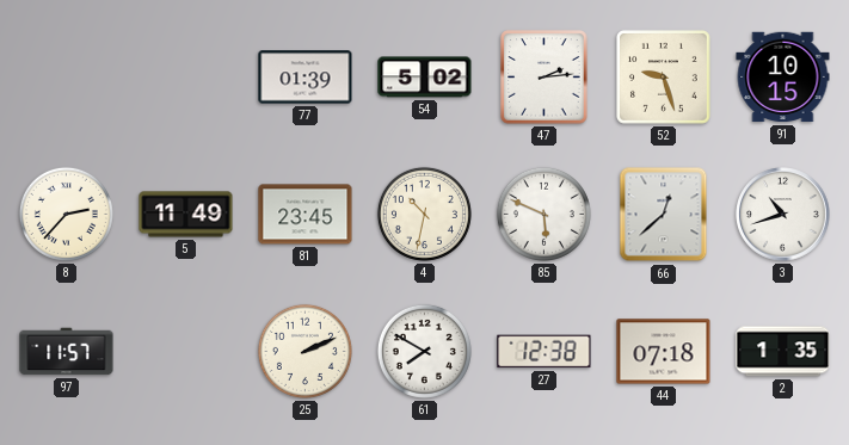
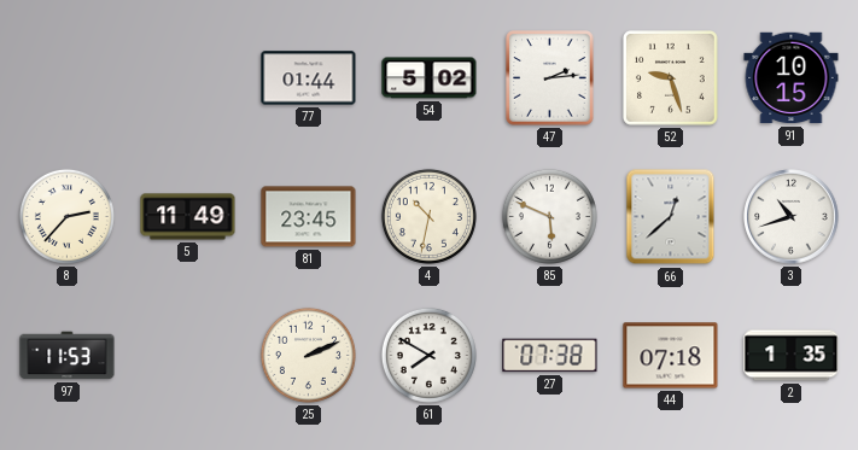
77: 01:39 -> 01:44 (309, 78)
97: 11:57 -> 11:53 (68, 356)
27: 12:38 -> 07:38 (550, 356)
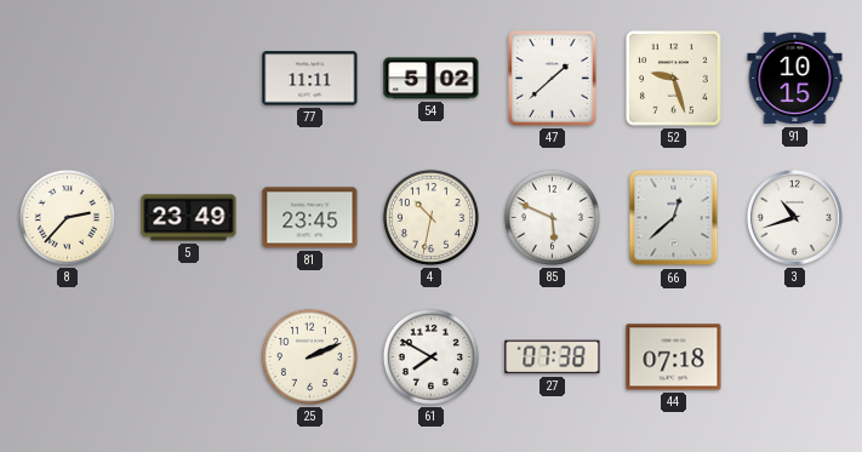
77: 01:44 -> 11:11 (310, 79)
47: 2:14 -> 1:38 (553, 79)
5: 11:49 -> 23:49 (189, 218)
97: 11:53 -> none (68, 356)
2: 1:35 -> none (792, 356)
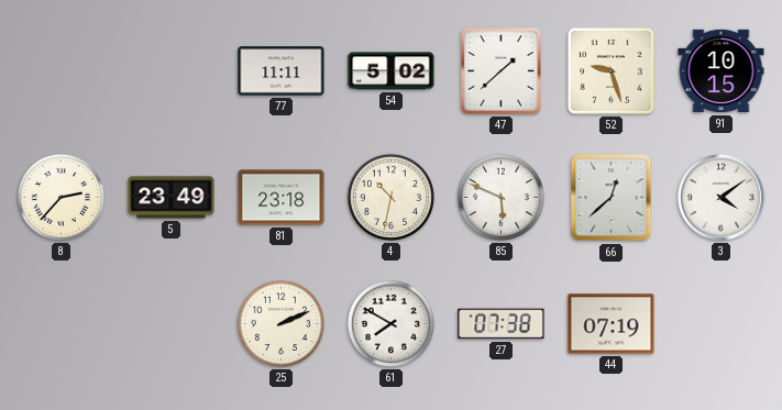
81: 23:45 -> 23:18 (282, 198)
3: 10:42 -> 4:09 (722, 198)
44: 07:18 -> 07:19 (612, 324)
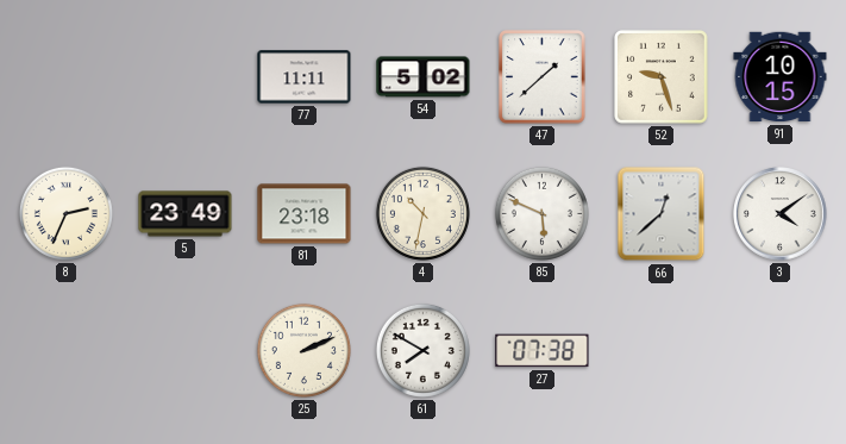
8: 2:37 -> 2:34 (65, 213)
44: 07:19 -> none (612, 324)
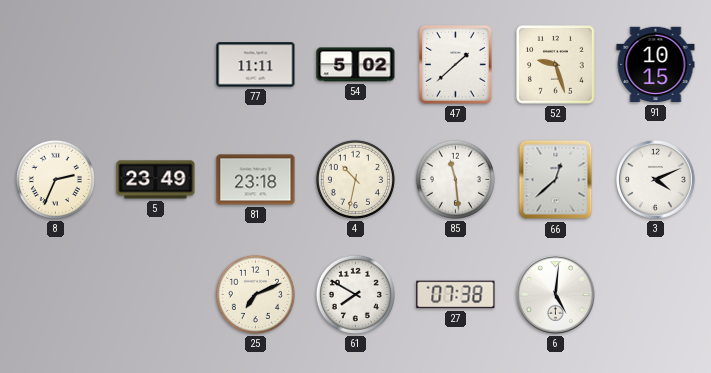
85: 5:49 -> 11:29 (455, 179)
3: 4:09 -> 4:11 (656, 180)
25: 2:11 -> 7:11 (255, 294)
6: none -> 5:01 (556, 295)
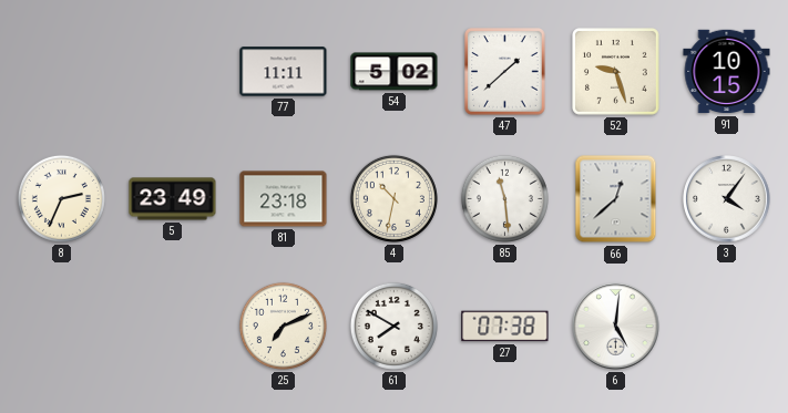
3: 4:11 -> 4:06 (727, 199)
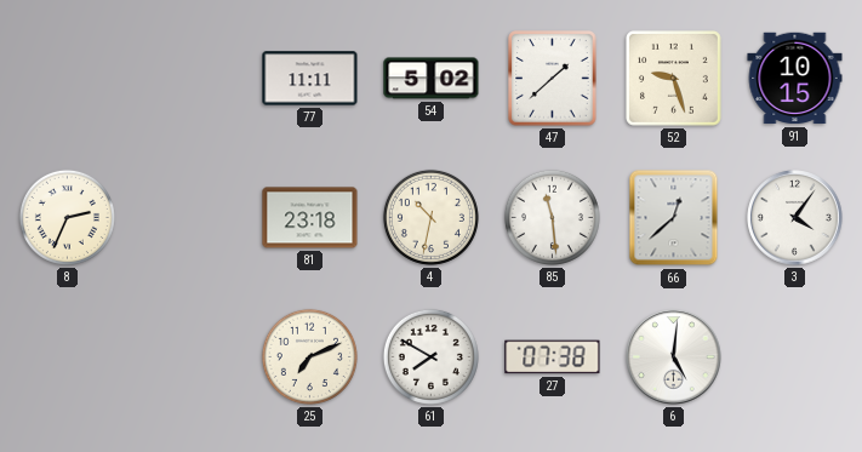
5: 23:49 -> none (173, 199)
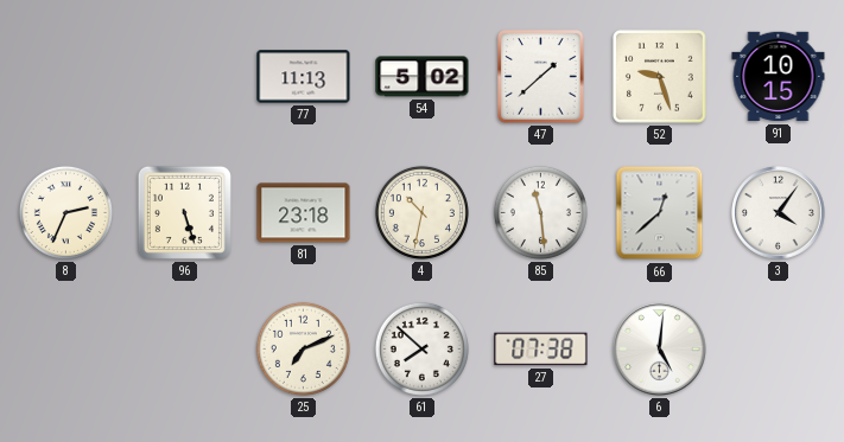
77: 11:11 -> 11:13 (304, 77)
96: none -> 5:27 (184, 212)
61: 7:50 -> 7:52 (421, 348)
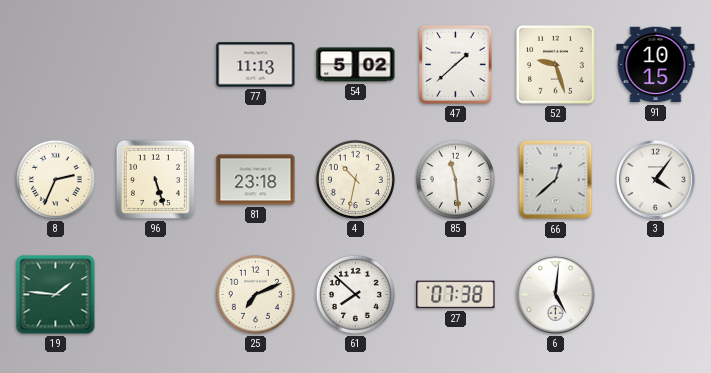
19: none -> 1:46 (56, 295)
